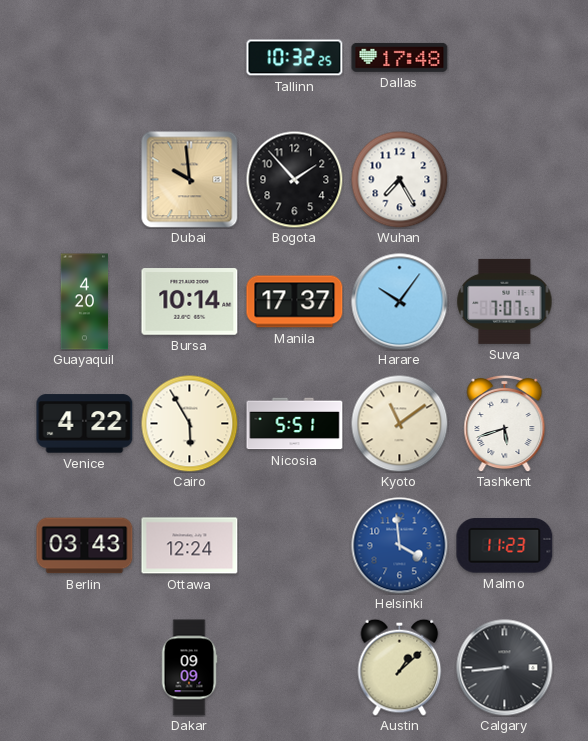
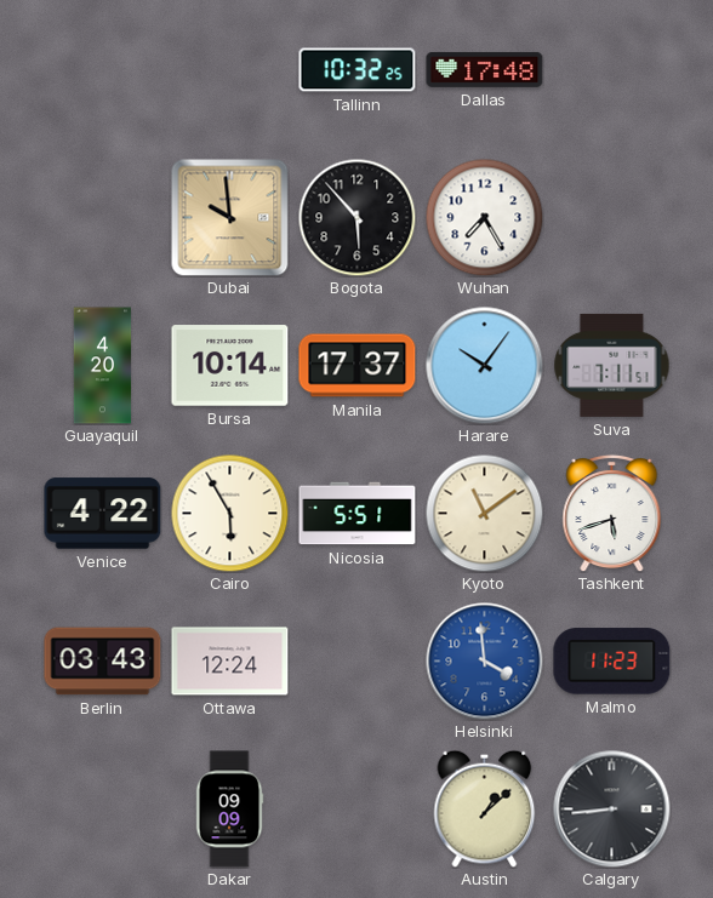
Bogota: 1:53 -> 5:53 (356, 217)
Suva: 7:07 -> 7:11 (612, 365)
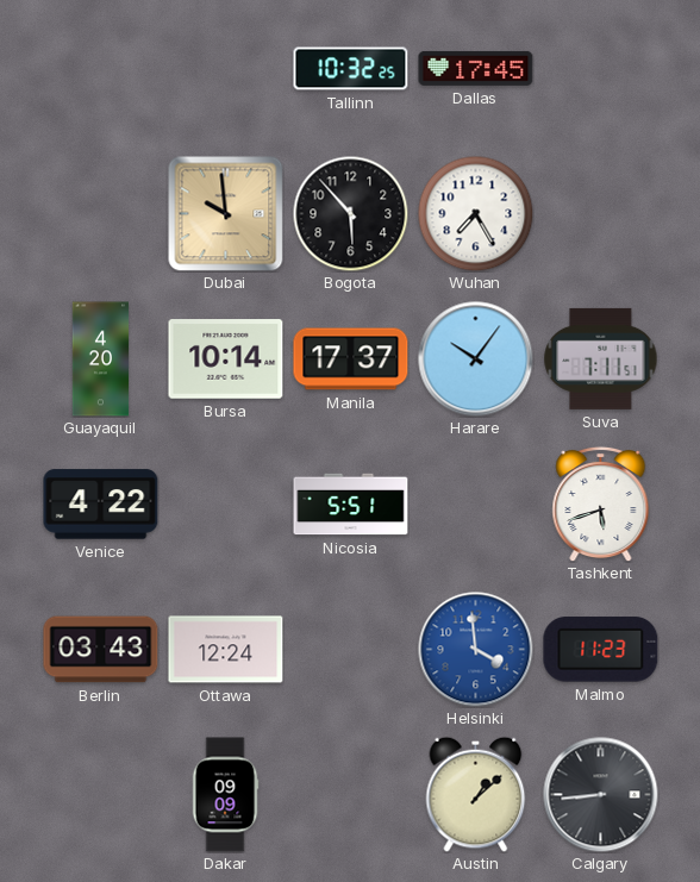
Dallas: 17:48 -> 17:45 (476, 68)
Cairo: 5:55 -> none (229, 513)
Kyoto: 11:09 -> none (484, 513)
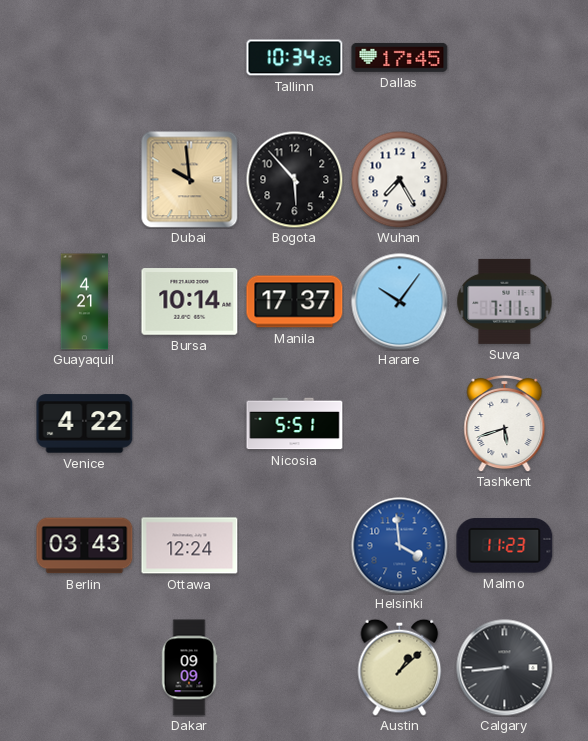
Tallinn: 10:32 -> 10:34 (295, 58)
Guayaquil: 4:20 -> 4:21 (85, 302)
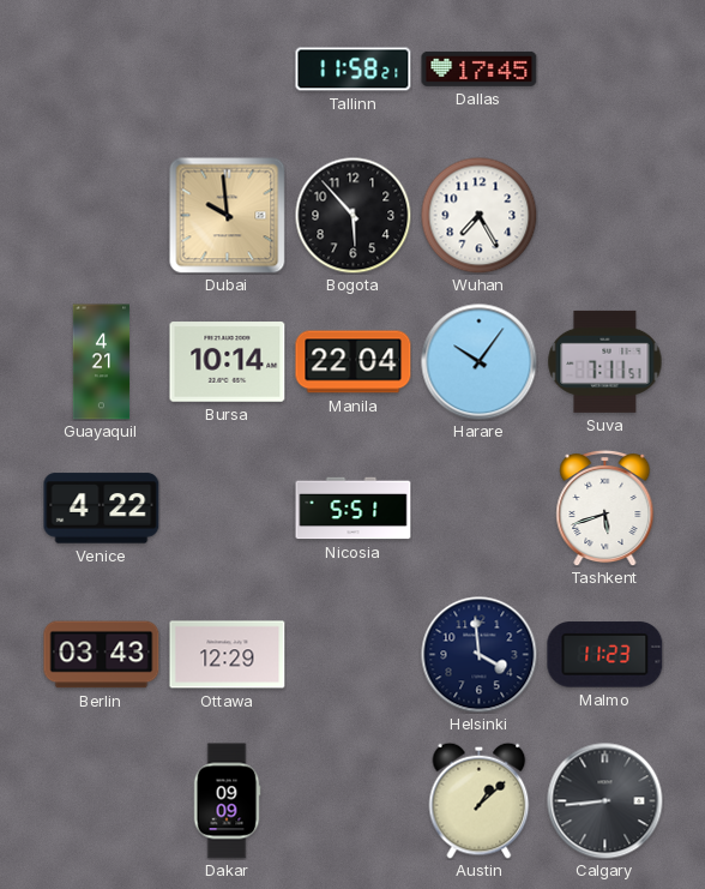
Tallinn: 10:34 -> 11:58 (354, 70)
Manila: 17:37 -> 22:04 (354, 362)
Ottawa: 12:24 -> 12:29 (228, 655)
Helsinki dial: blue -> navy (480, 655)
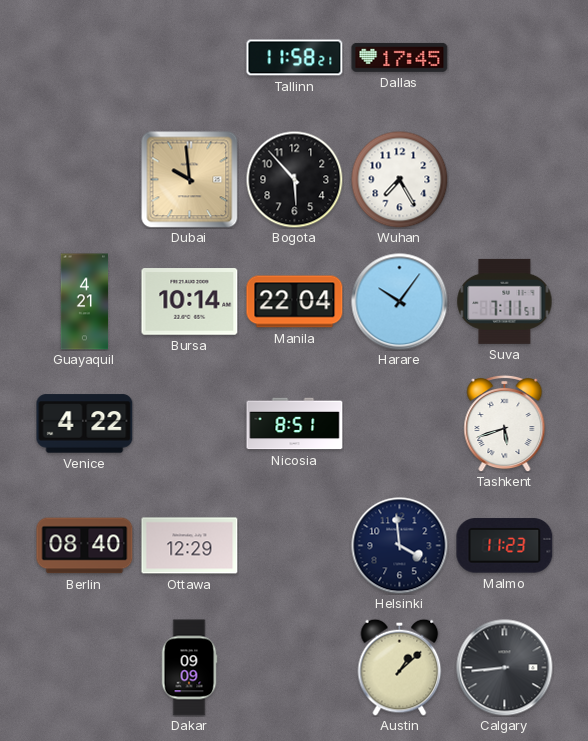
Nicosia: 5:51 -> 8:51 (295, 424)
Berlin: 03:43 -> 08:40 (85, 546)
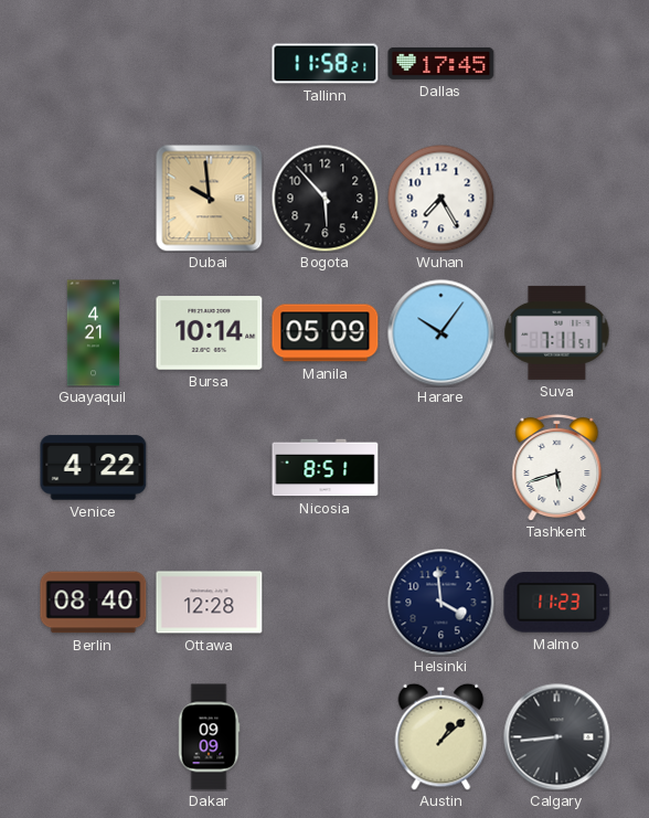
Manila: 22:04 -> 05:09 (326, 333)
Ottawa: 12:29 -> 12:28 (210, 603)
